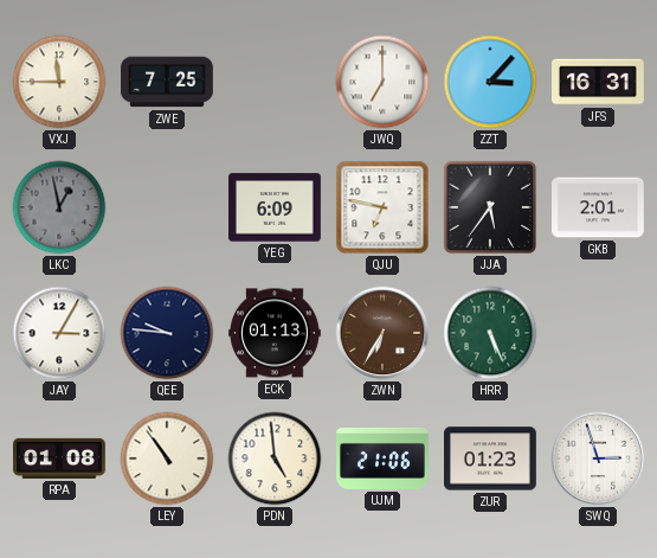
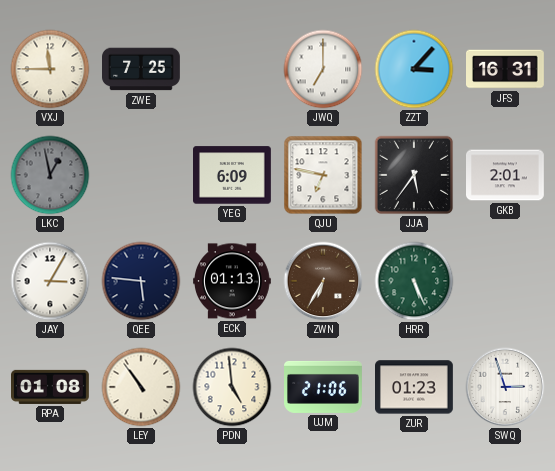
QEE: 9:46 -> 5:46 (141, 281)
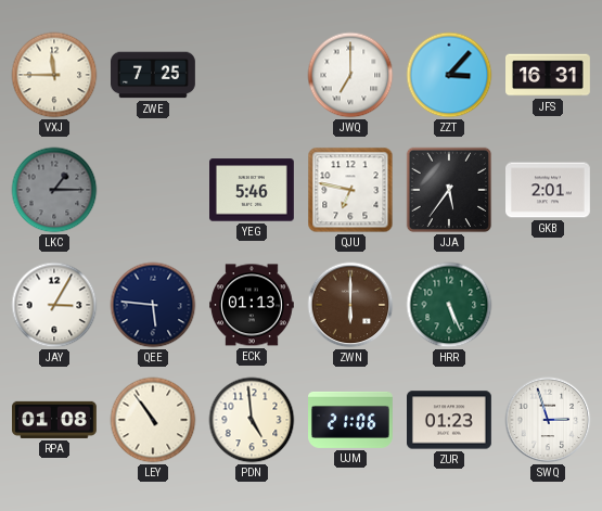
LKC: 12:58 -> 1:15 (54, 190)
YEG: 6:09 -> 5:46 (253, 190)
ZWN: 6:35 -> 6:00 (350, 305)
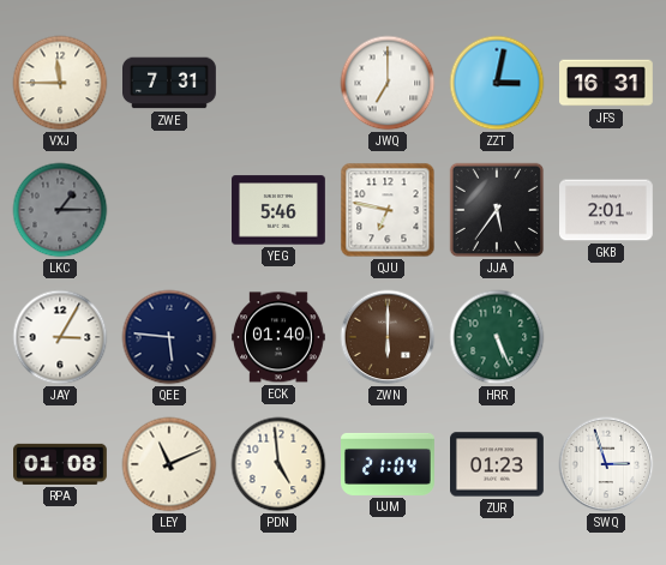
ZWE: 7:25 -> 7:31 (170, 83)
ZZT: 3:07 -> 3:02 (497, 83)
ECK: 01:13 -> 01:40 (280, 337)
LEY: 10:54 -> 11:11 (169, 464)
UJM: 21:06 -> 21:04 (389, 464)
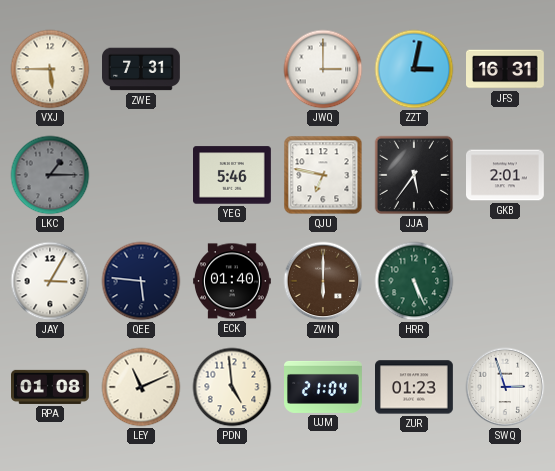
VXJ: 11:45 -> 5:45 (50, 69)
JWQ: 7:00 -> 3:00 (323, 69)
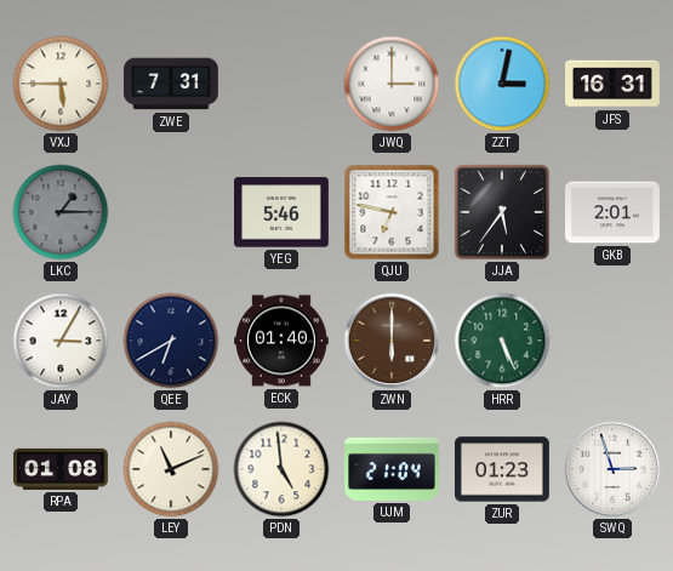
QEE: 5:46 -> 6:40 (171, 341)
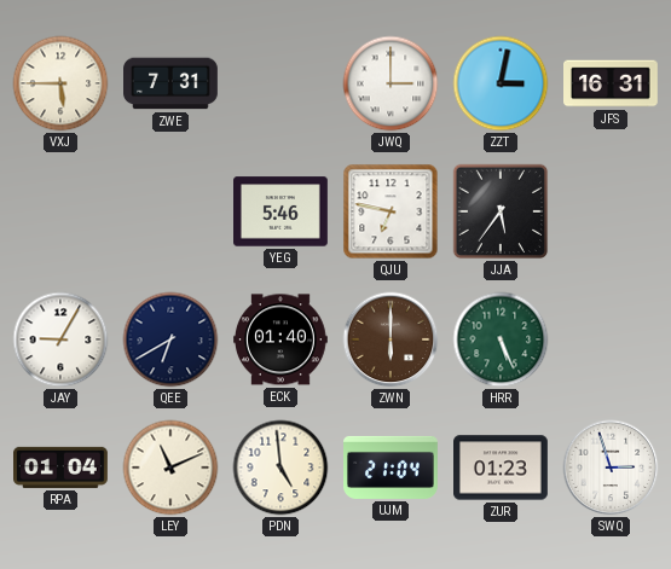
LKC: 1:15 -> none (61, 212)
GKB: 2:01 -> none (614, 212)
JAY: 3:05 -> 9:05 (60, 339)
RPA: 01:08 -> 01:04 (62, 468)
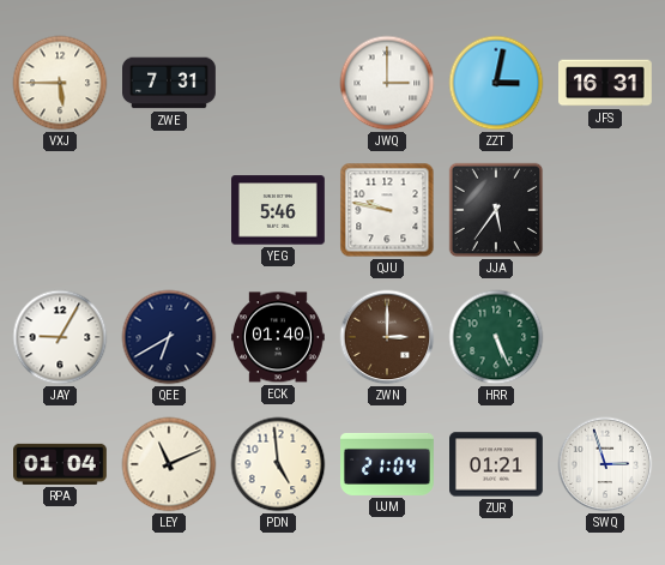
QJU: 6:47 -> 9:47 (387, 210)
ZWN: 6:00 -> 3:00 (387, 337)
ZUR: 01:23 -> 01:21 (497, 464)
